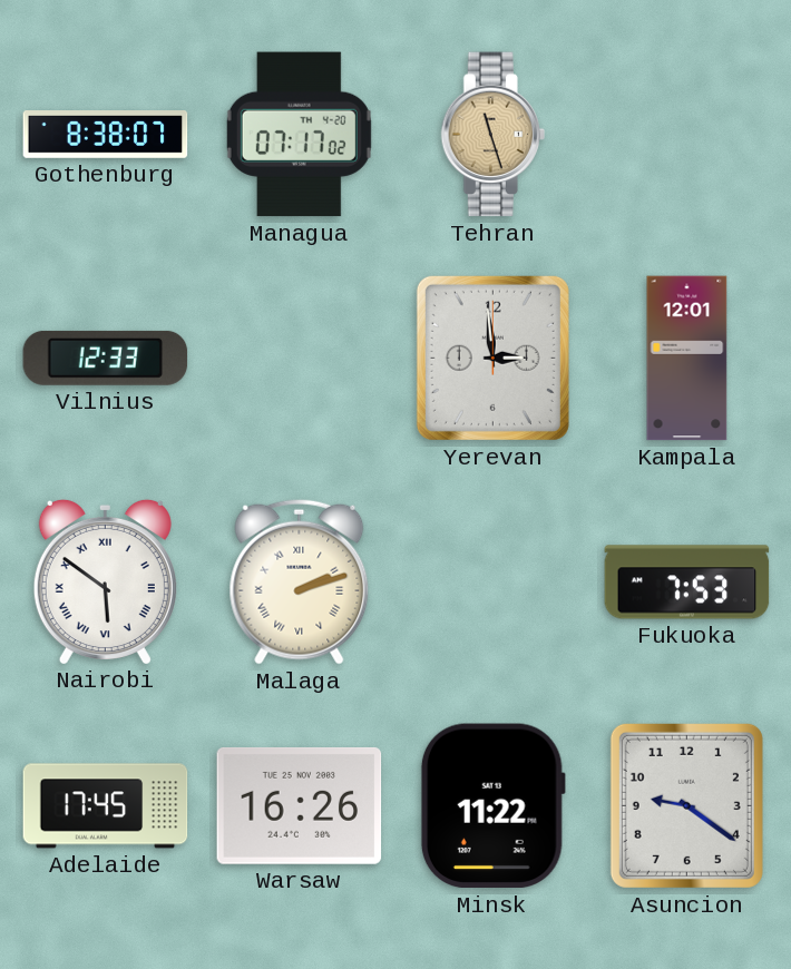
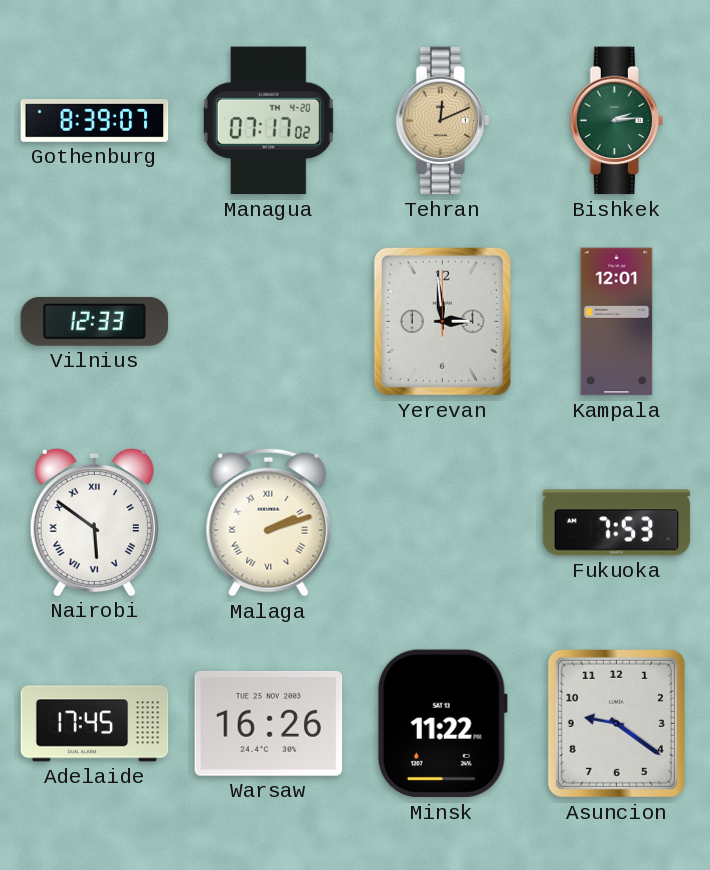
Gothenburg: 8:38 -> 8:39 (95, 121)
Tehran: 11:27 -> 12:11 (442, 121)
Bishkek: none -> 2:14 (616, 121)
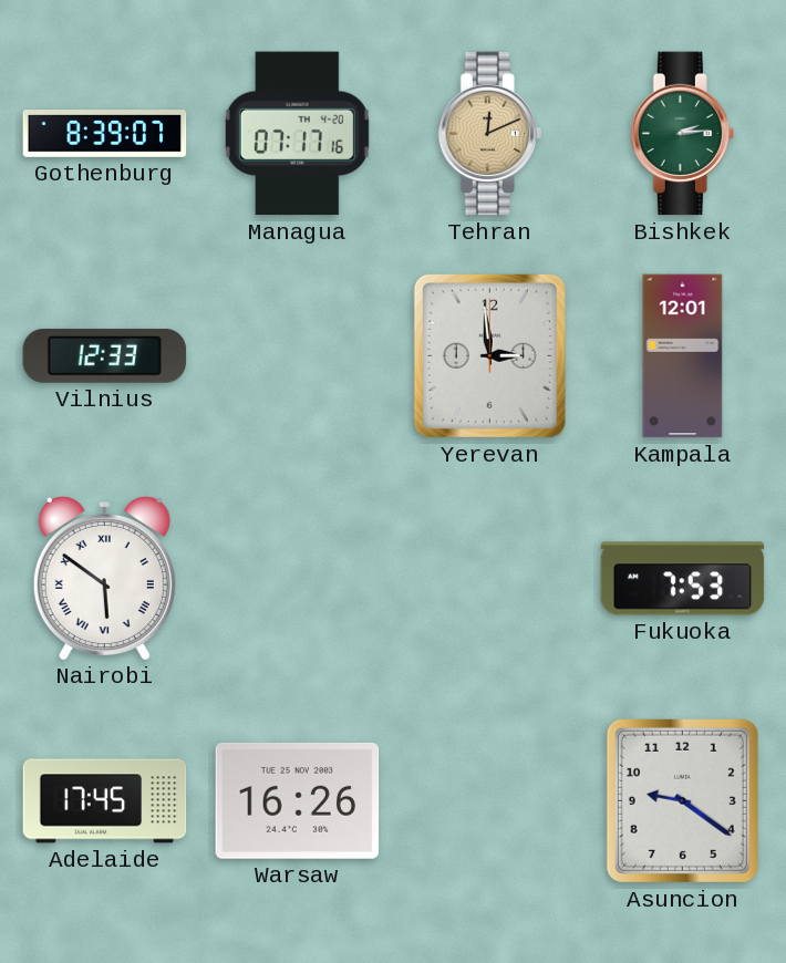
Managua: 07:17:02 -> 07:17:16 (297, 134)
Malaga: 2:12 -> none (269, 522)
Minsk: 11:22 -> none (442, 724)
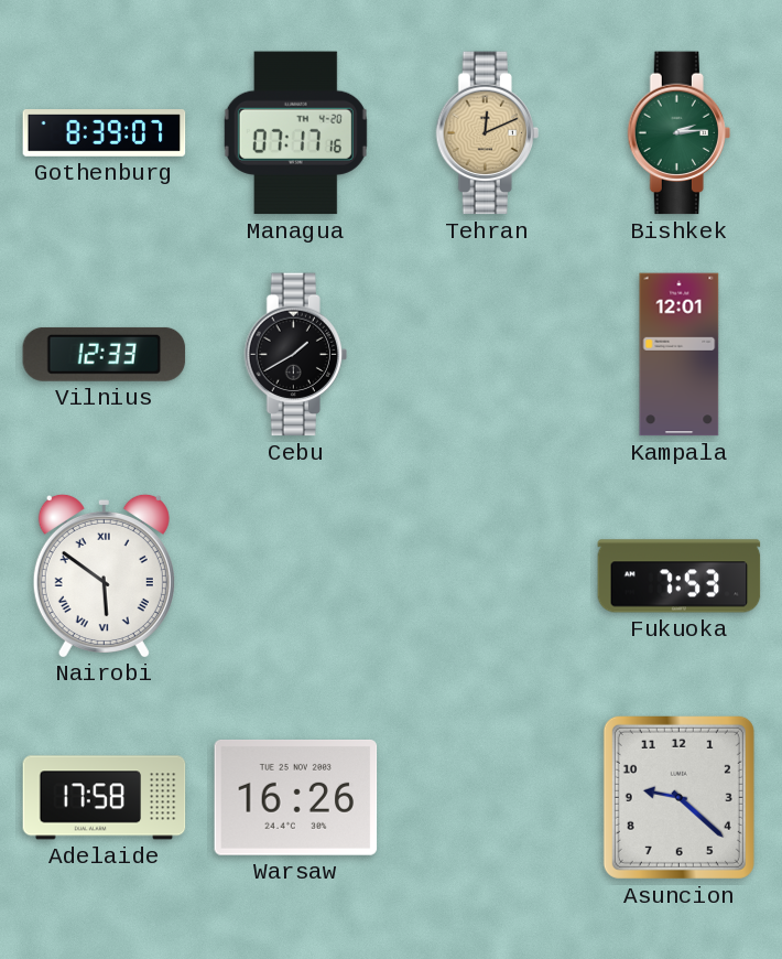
Cebu: none -> 1:40 (295, 355)
Yerevan: 2:59 -> none (489, 355)
Adelaide: 17:45 -> 17:58 (105, 798)
Asuncion: 9:21 -> 9:22 (678, 797)
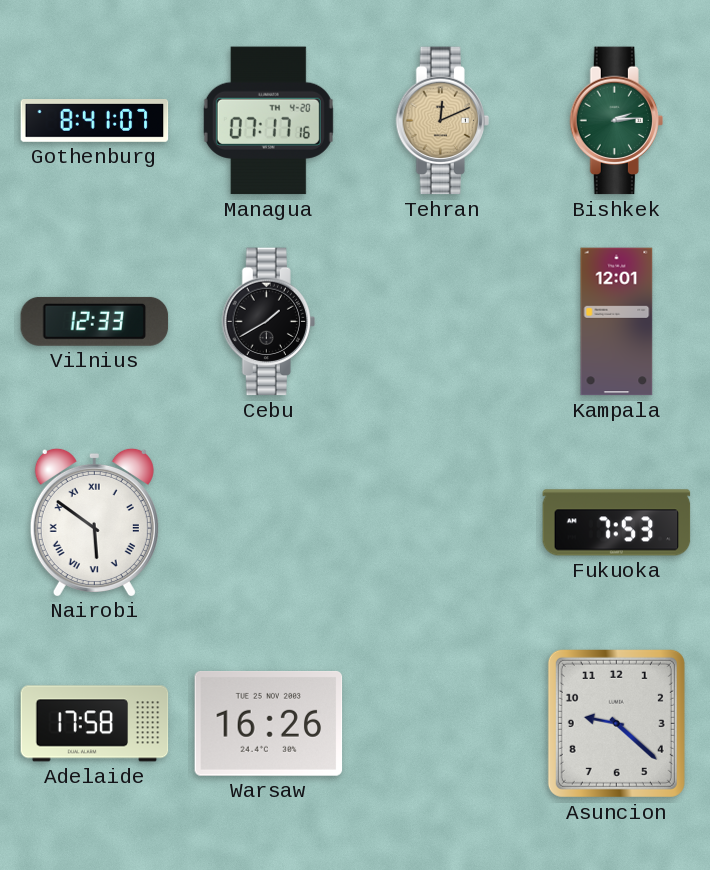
Gothenburg: 8:39 -> 8:41 (95, 121)
